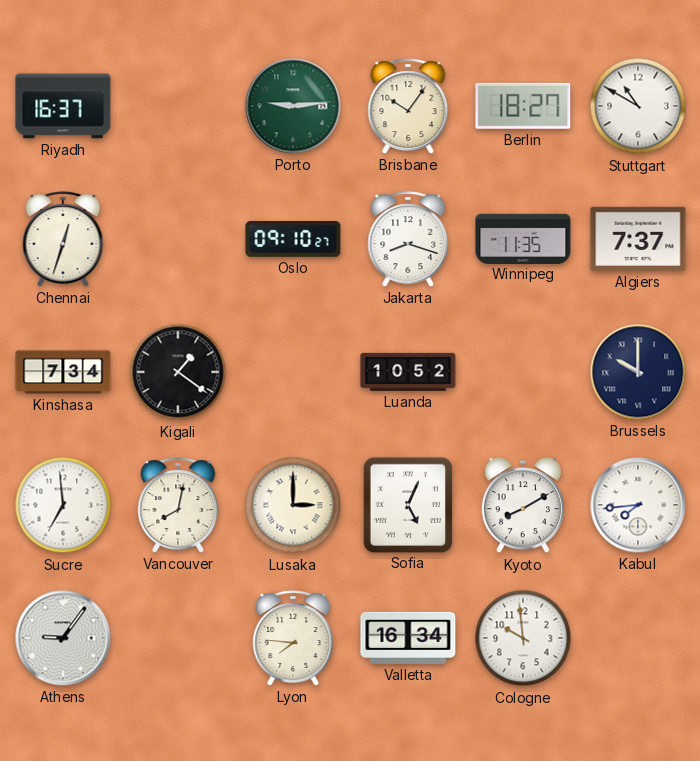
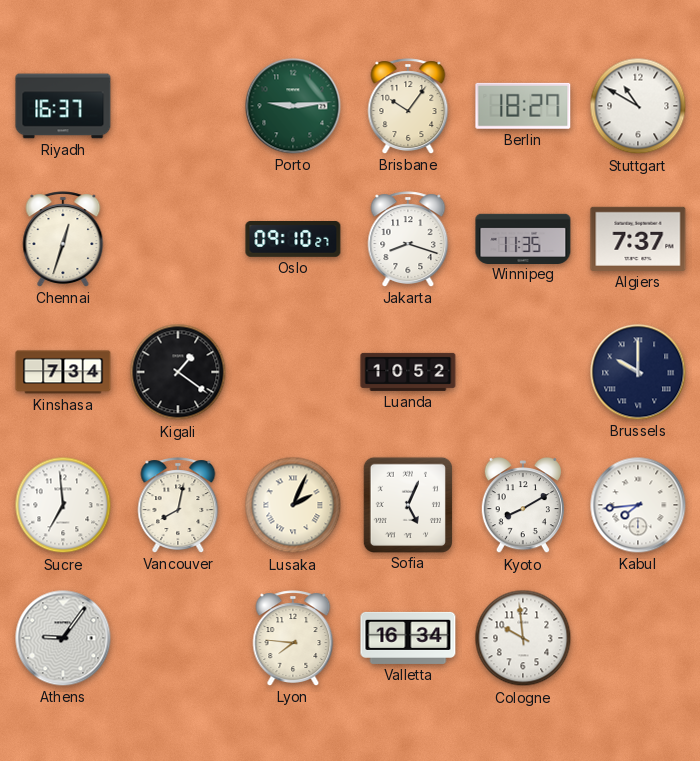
Lusaka: 3:00 -> 2:04 (293, 505)
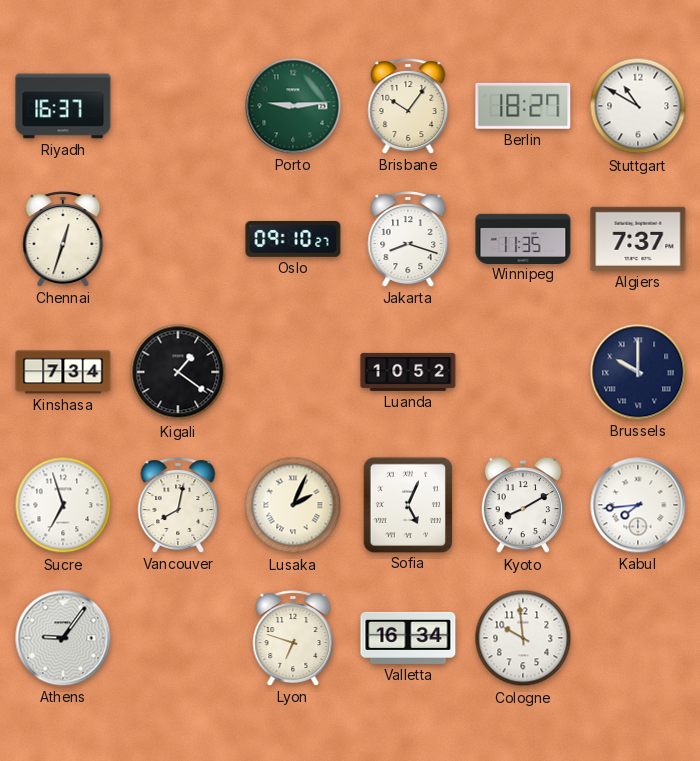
Sucre: 6:59 -> 6:57 (63, 505)
Lyon: 7:46 -> 6:48 (293, 638)
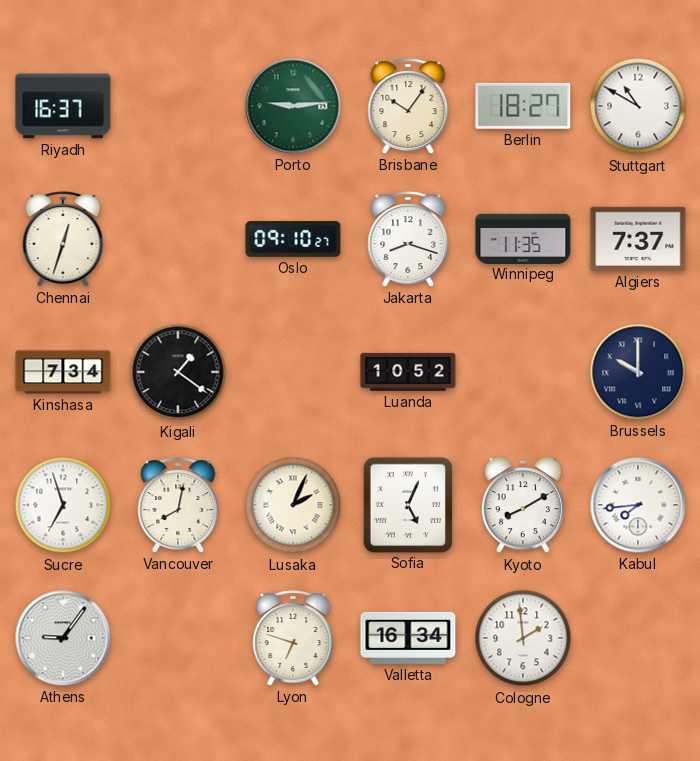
Cologne: 9:59 -> 1:59 (523, 638)
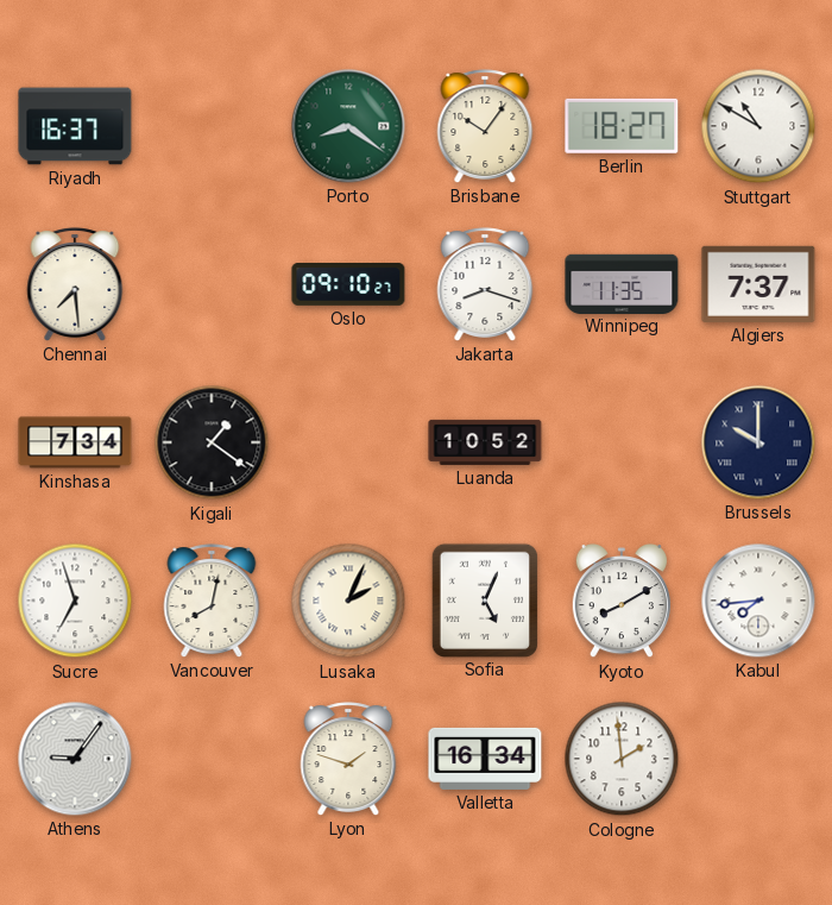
Porto: 9:14 -> 8:21 (348, 126)
Chennai: 12:33 -> 7:29 (75, 284)
Lyon: 6:48 -> 1:48 (348, 759)
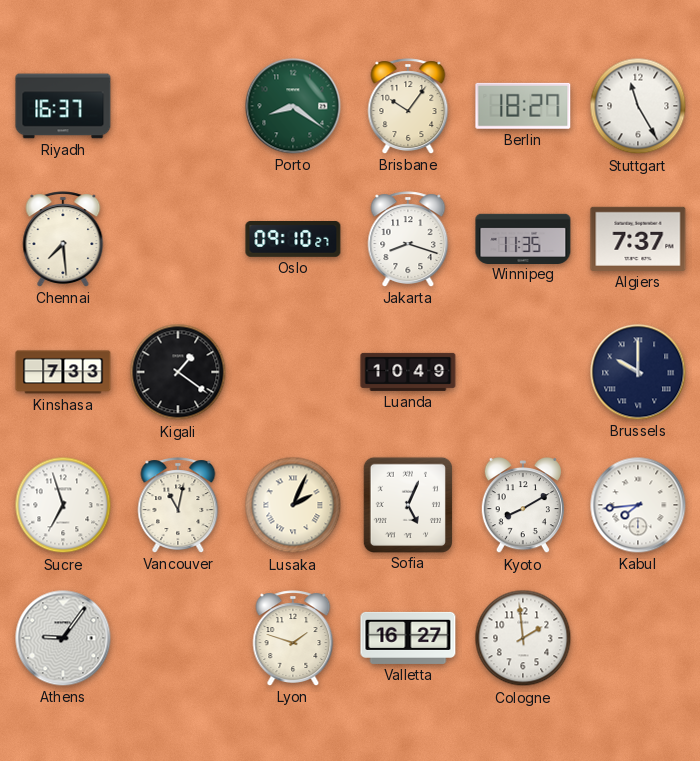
Stuttgart: 10:50 -> 11:25 (638, 106)
Kinshasa: 7:34 -> 7:33 (63, 372)
Luanda: 10:52 -> 10:49 (408, 372)
Vancouver: 8:02 -> 11:02 (178, 505)
Valletta: 16:34 -> 16:27 (408, 638)
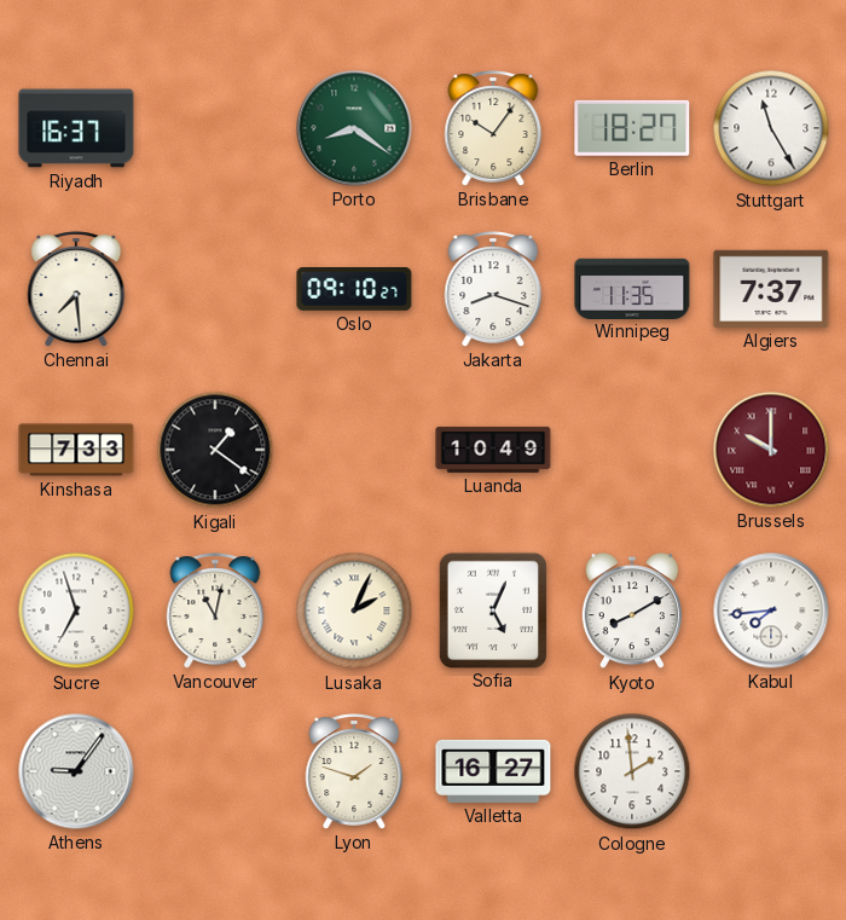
Brussels dial: navy -> burgundy (771, 450)
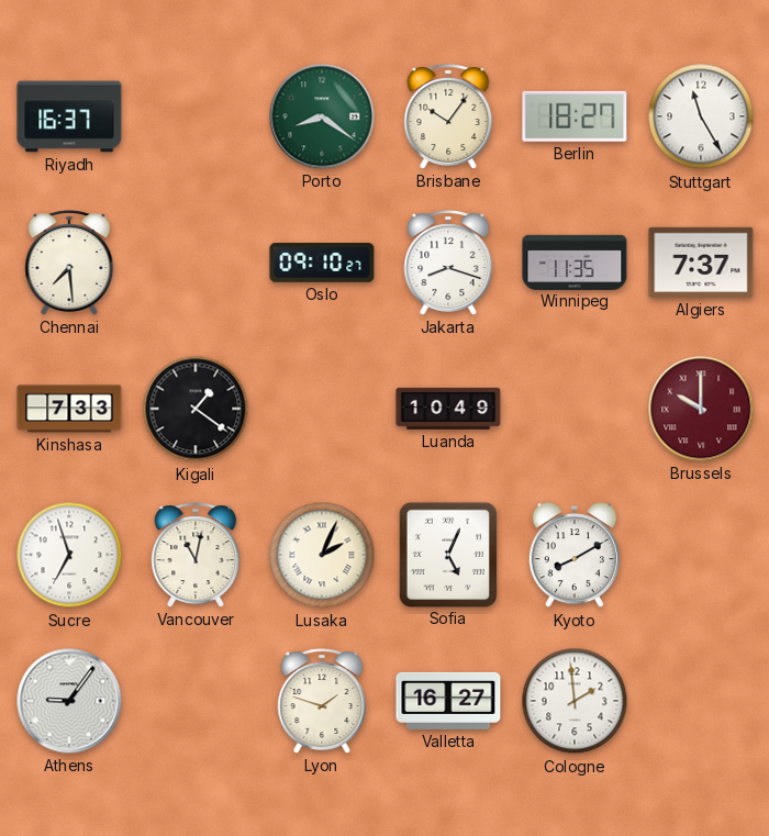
Kabul: 7:44 -> none (771, 611)
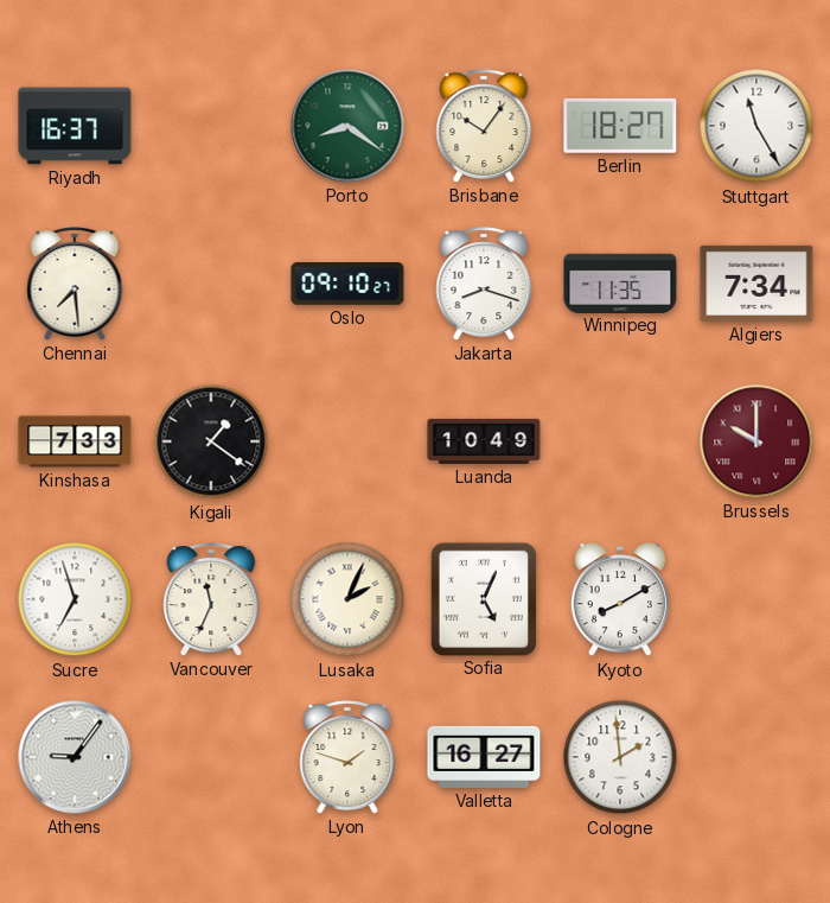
Algiers: 7:37 -> 7:34 (756, 284)
Vancouver: 11:02 -> 11:34 (211, 599)
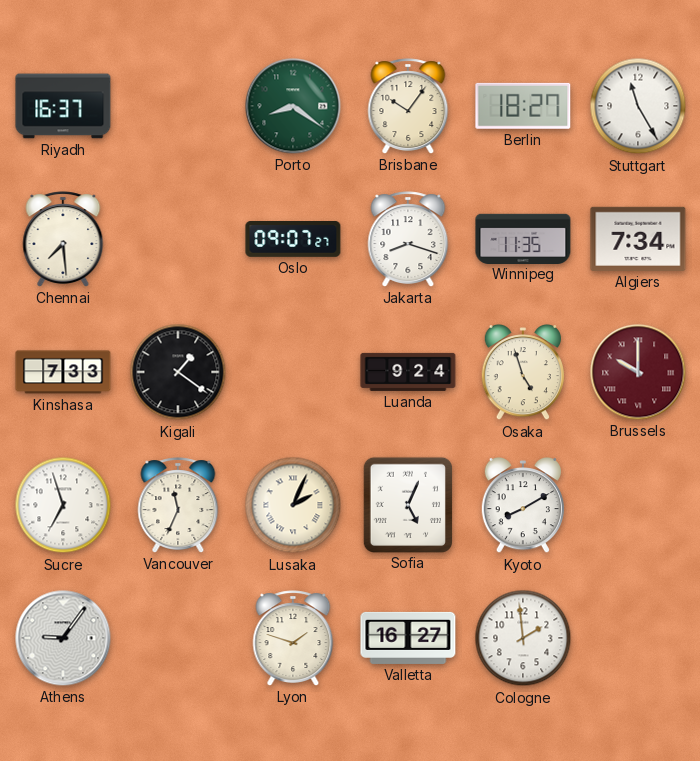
Oslo: 09:10 -> 09:07 (293, 240)
Luanda: 10:49 -> 9:24 (408, 372)
Osaka: none -> 4:57 (523, 373)
